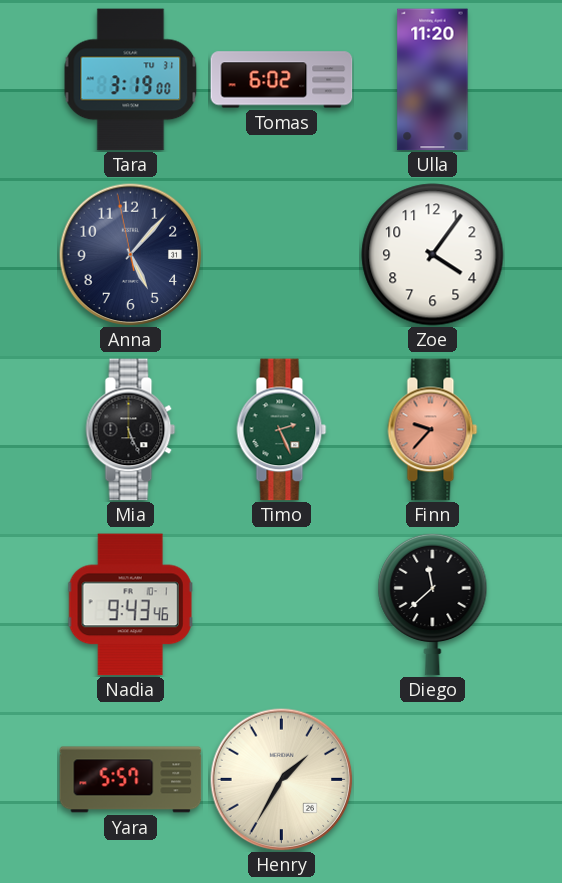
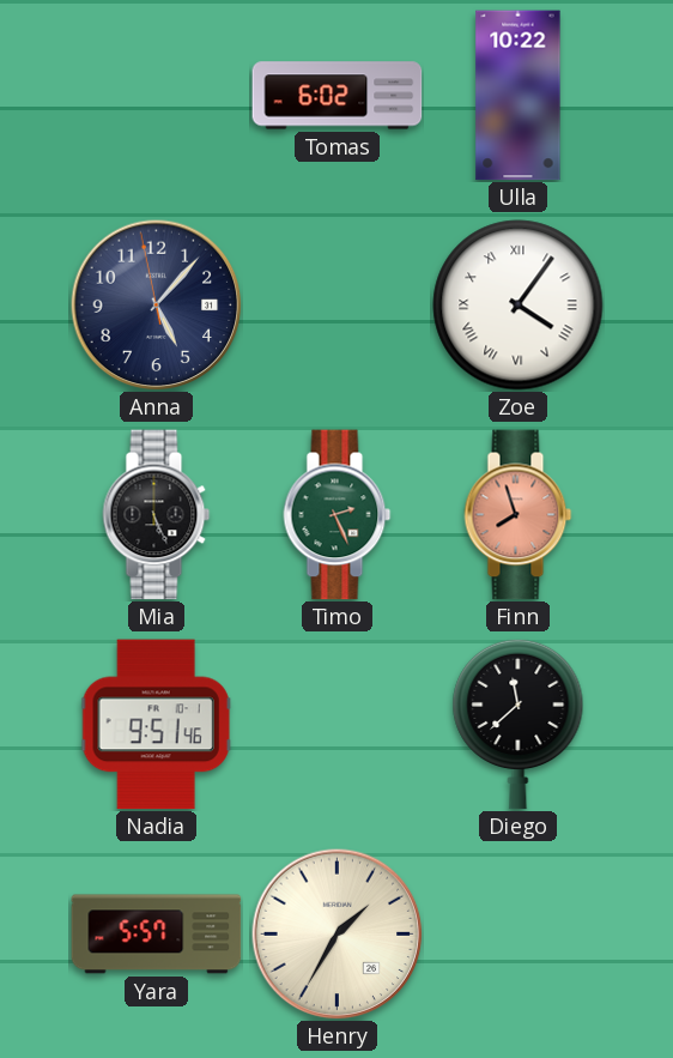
Tara: 3:19 -> none (131, 80)
Ulla: 11:20 -> 10:22 (519, 96)
Zoe numerals: Arabic -> Roman (519, 306)
Finn: 9:37 -> 7:57 (519, 515)
Nadia: 9:43 -> 9:51 (156, 725)
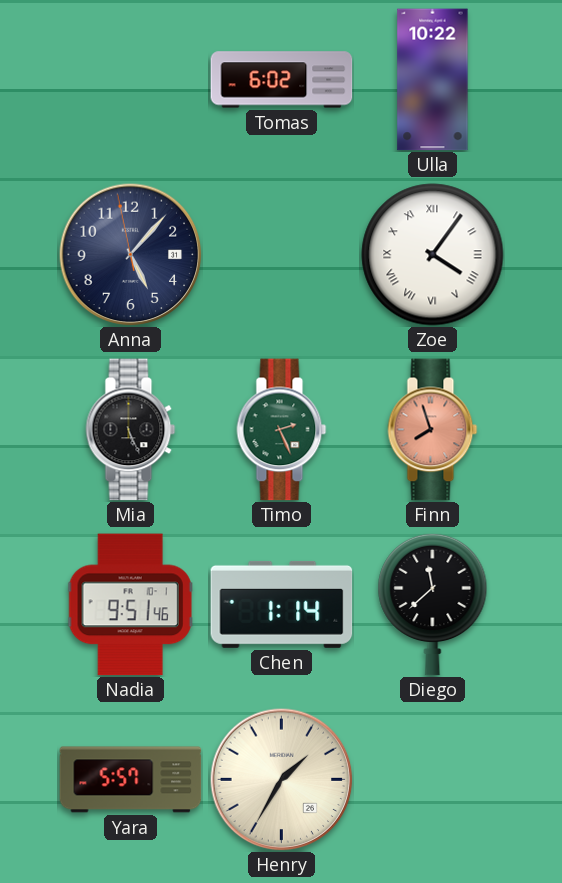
Chen: none -> 1:14 (282, 604)
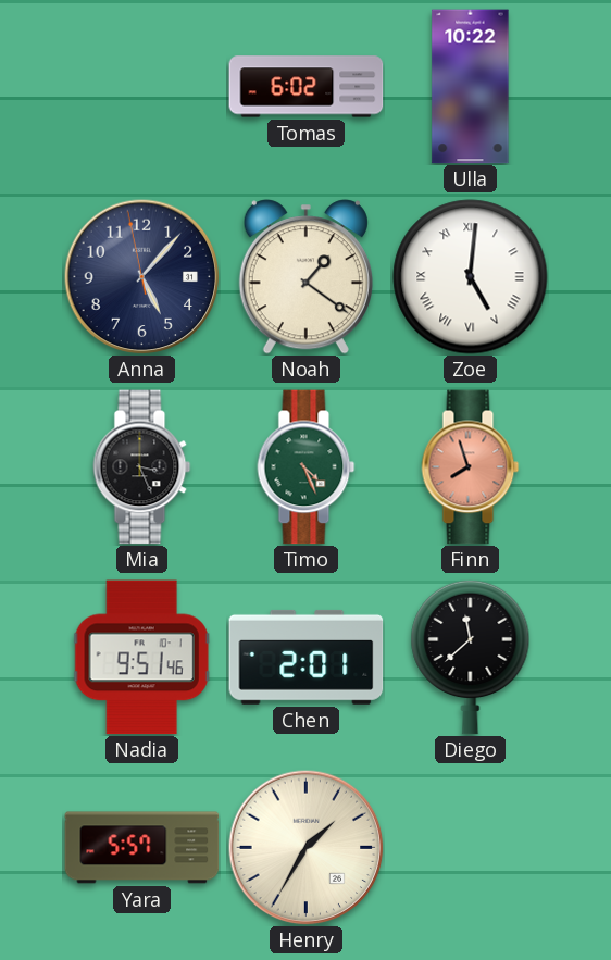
Noah: none -> 1:21 (305, 277)
Zoe: 4:06 -> 5:01 (471, 277)
Mia: 5:26 -> 3:26 (142, 467)
Timo: 2:26 -> 4:26 (307, 467)
Chen: 1:14 -> 2:01 (307, 657)
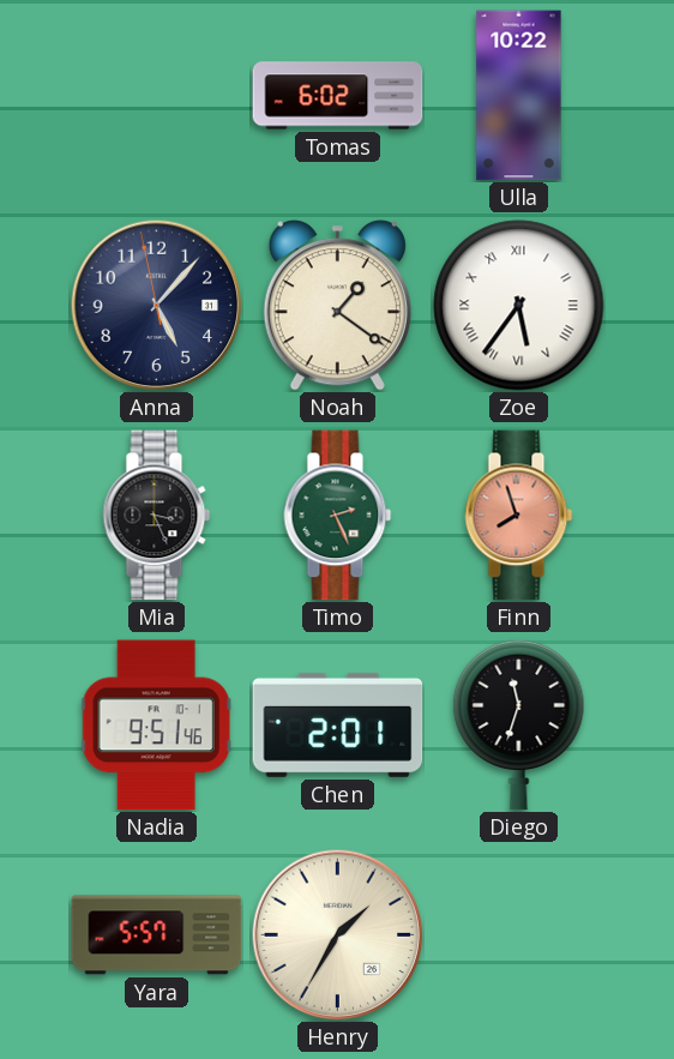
Zoe: 5:01 -> 5:36 (519, 306)
Timo: 4:26 -> 2:26 (338, 516)
Diego: 11:38 -> 11:33 (519, 724)
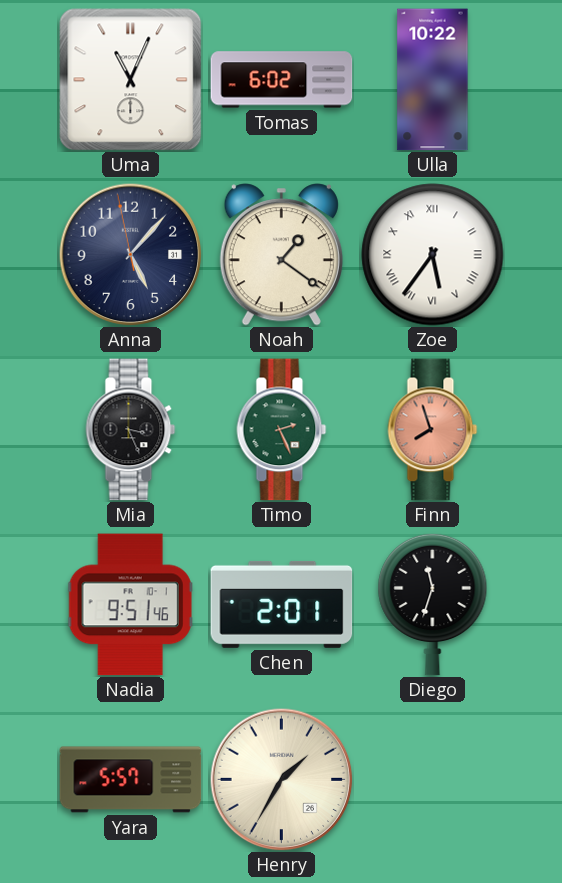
Uma: none -> 11:04 (131, 80)
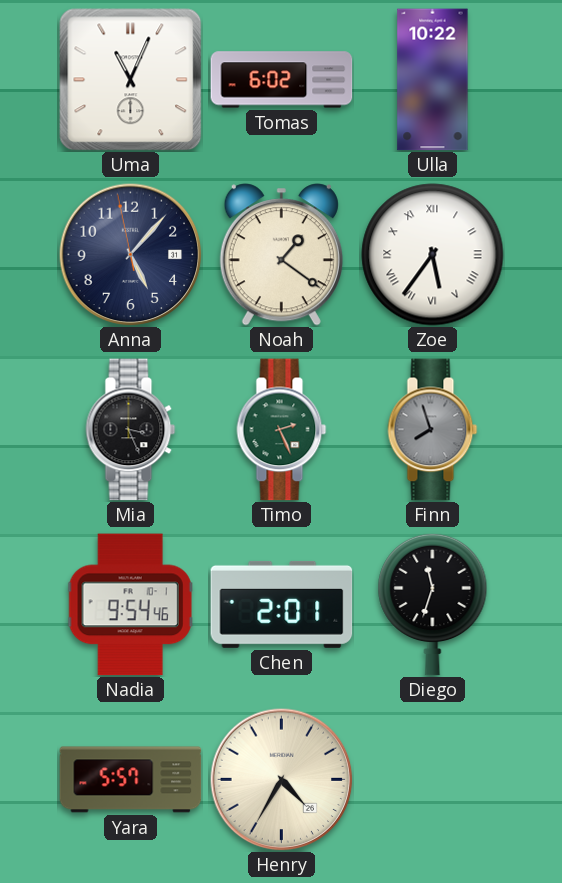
Finn dial: salmon -> grey (433, 430)
Nadia: 9:51 -> 9:54 (130, 605)
Henry: 1:35 -> 4:35 (281, 779)
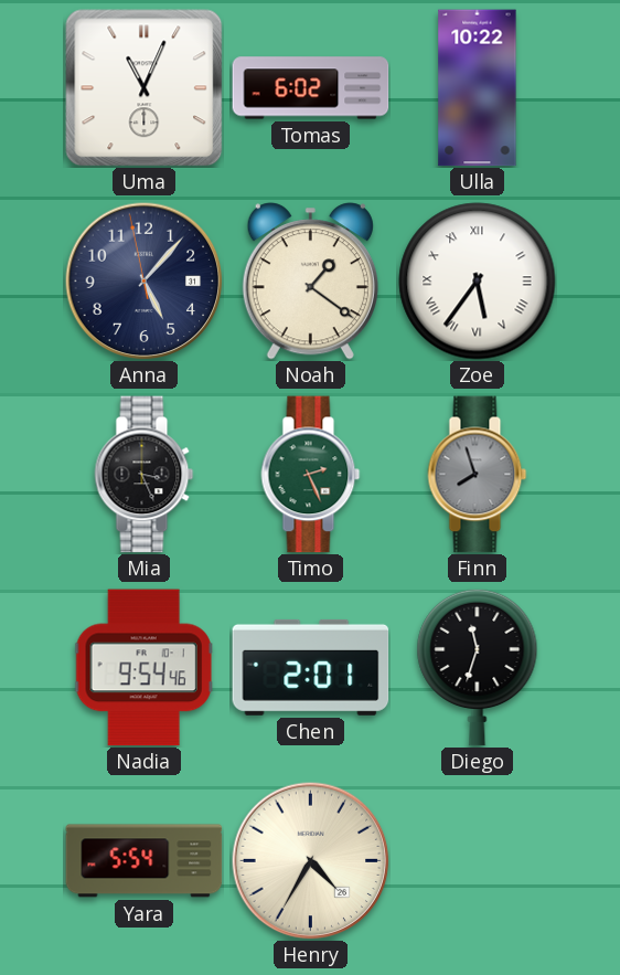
Yara: 5:57 -> 5:54 (145, 861)
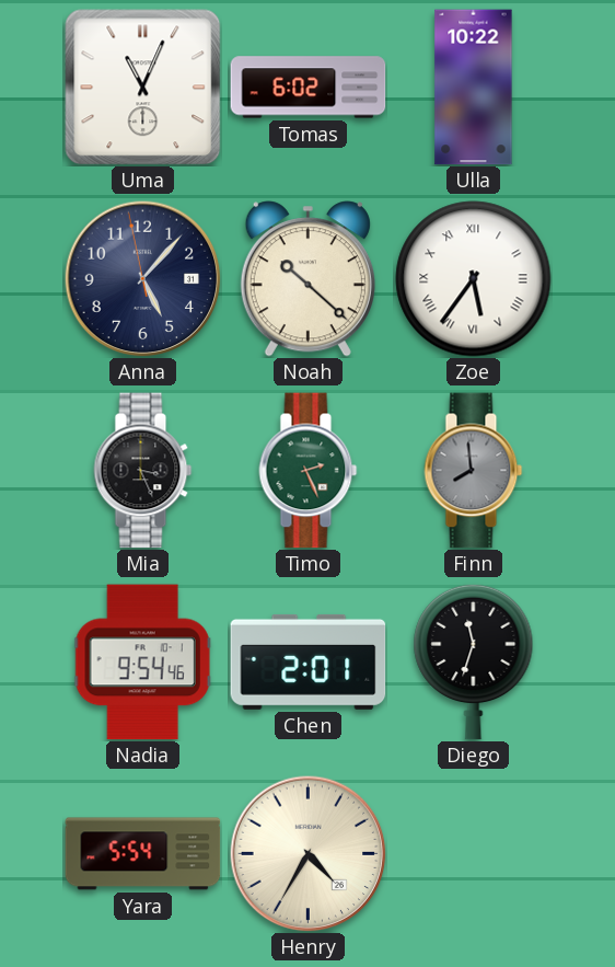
Noah: 1:21 -> 10:22 (307, 279)
Finn: 7:57 -> 7:59 (474, 471)
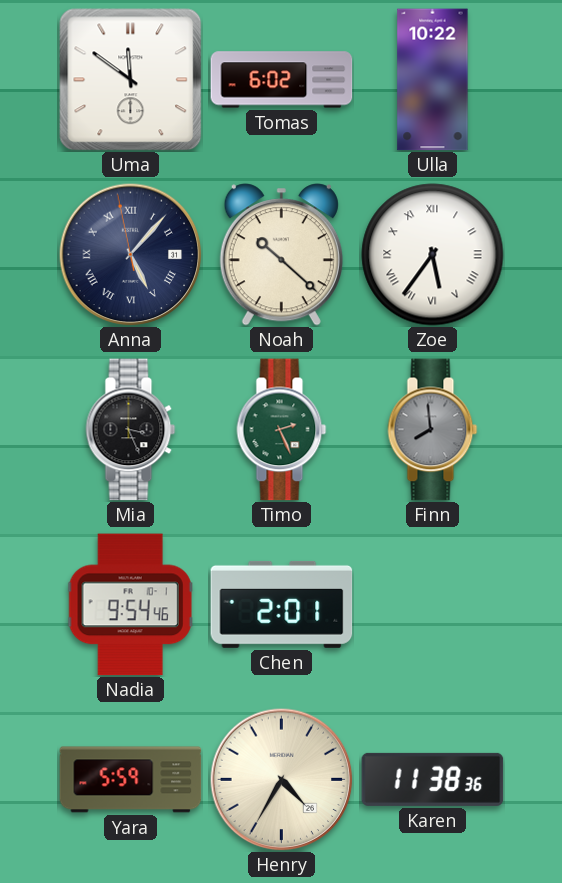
Uma: 11:04 -> 11:51 (131, 80)
Anna numerals: Arabic -> Roman (130, 254)
Diego: 11:33 -> none (474, 661)
Yara: 5:54 -> 5:59 (131, 780)
Karen: none -> 11:38 (433, 779)
